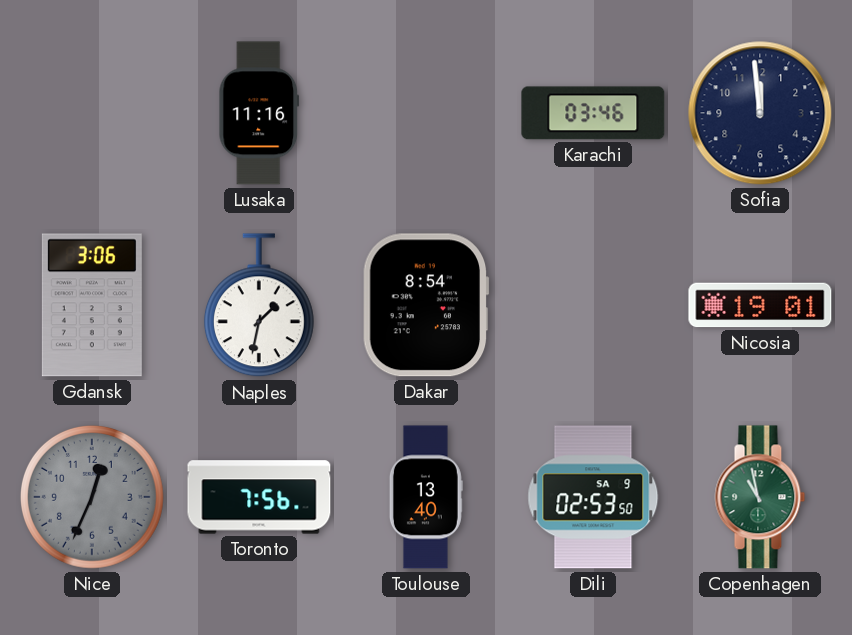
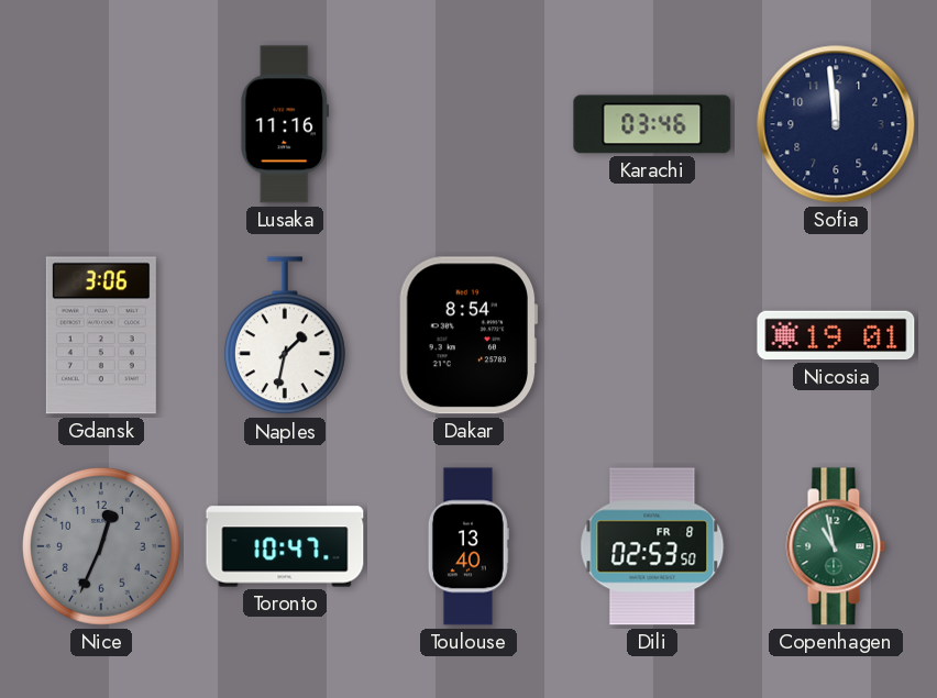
Toronto: 7:56 -> 10:47 (285, 546)
Dili date: SA 9 -> FR 8 (652, 546)
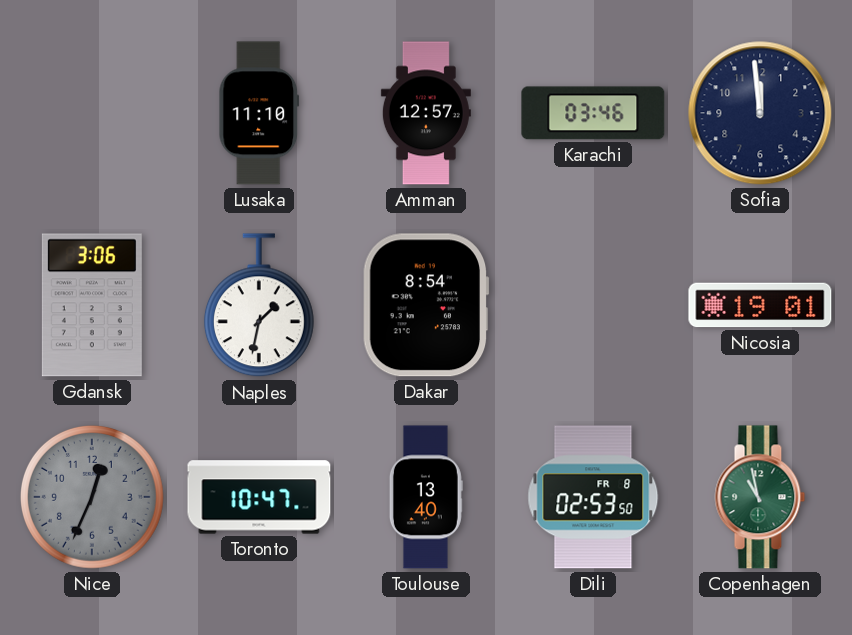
Lusaka: 11:16 -> 11:10 (259, 113)
Amman: none -> 12:57 (426, 113)
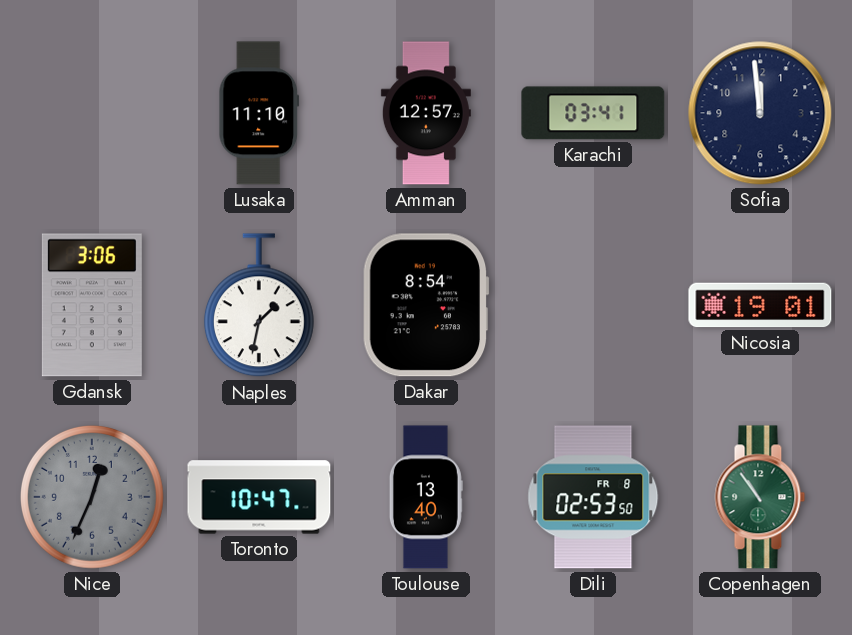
Karachi: 03:46 -> 03:41 (593, 113)
Copenhagen: 10:58 -> 10:54 (760, 497)
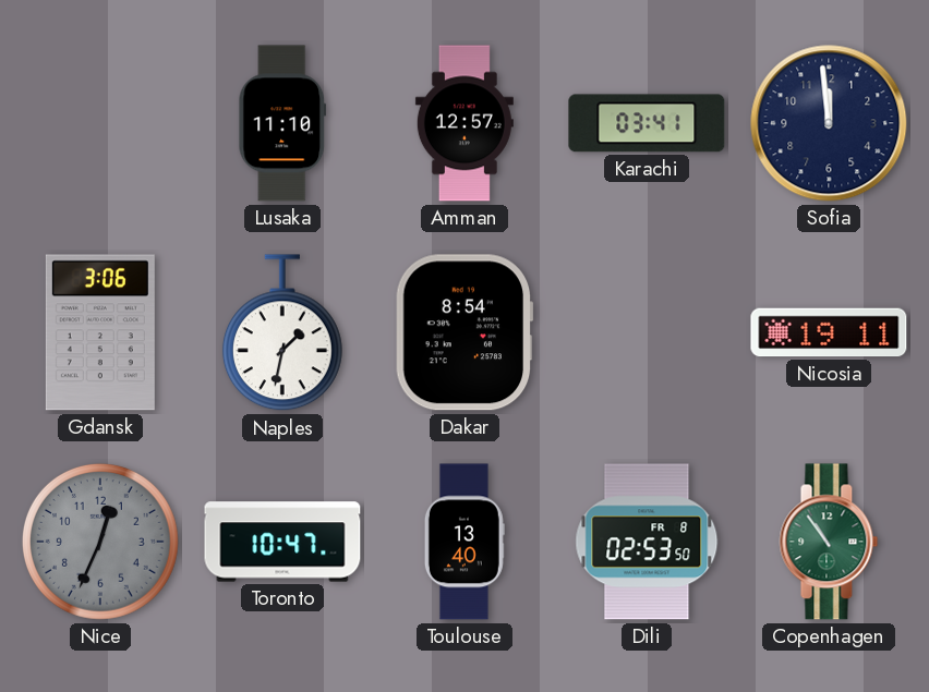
Nicosia: 19:01 -> 19:11 (829, 332)
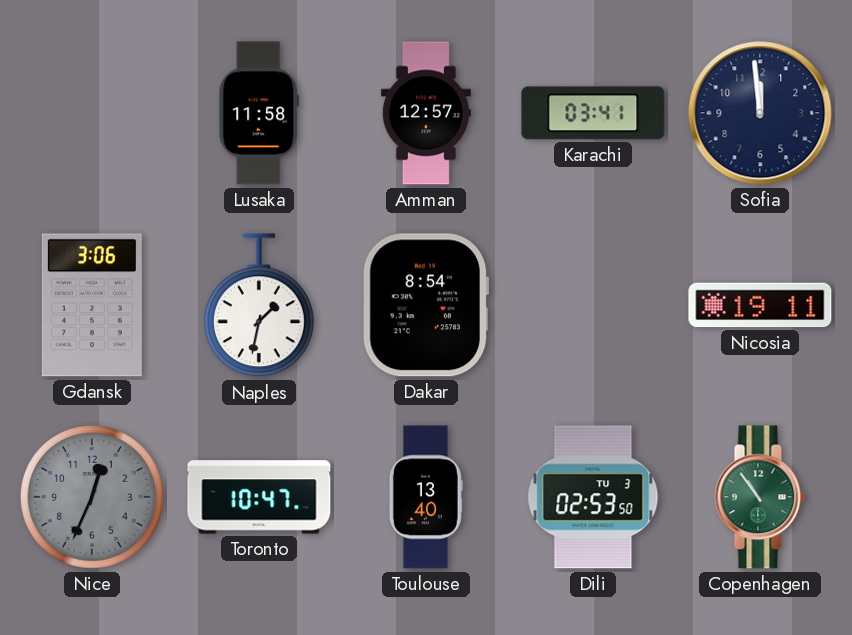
Lusaka: 11:10 -> 11:58 (259, 113)
Dili date: FR 8 -> TU 3 (593, 497)
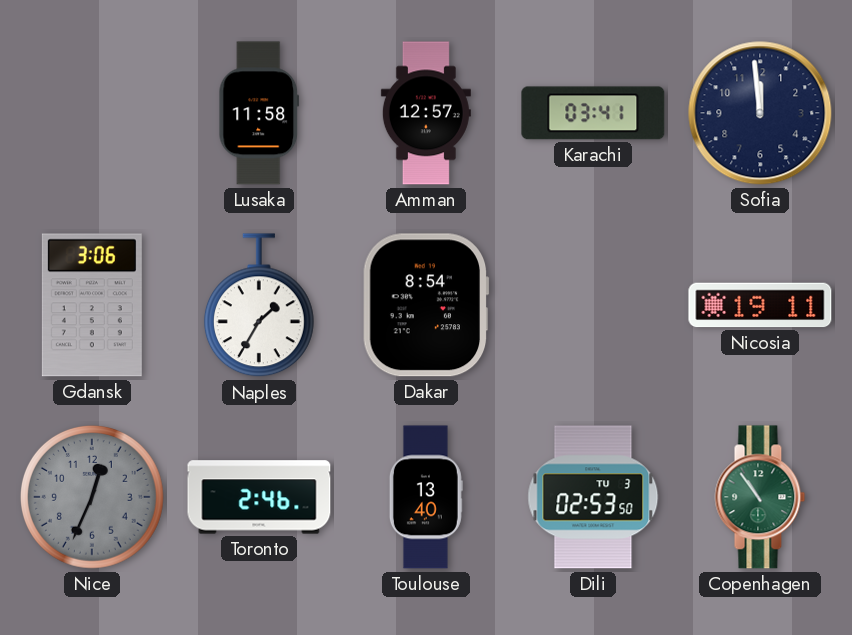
Naples: 1:32 -> 1:35 (259, 306)
Toronto: 10:47 -> 2:46 (259, 497)
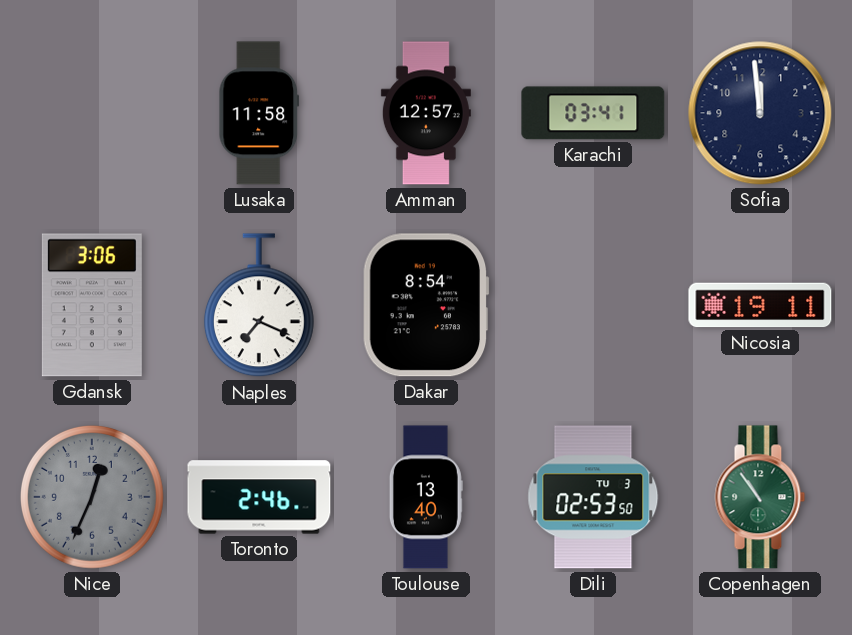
Naples: 1:35 -> 7:19 (259, 306)
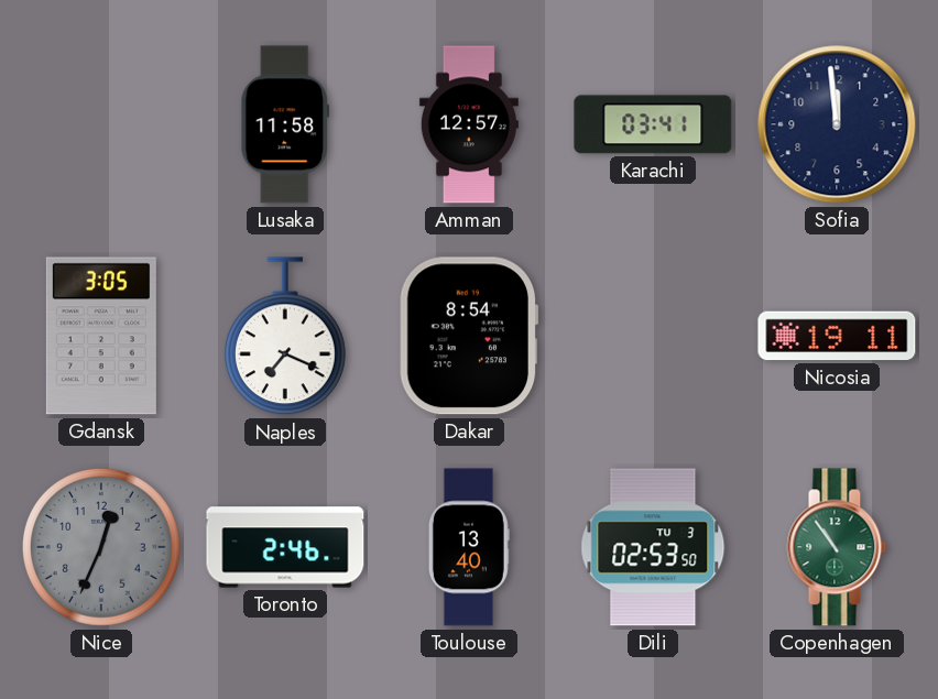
Gdansk: 3:06 -> 3:05 (101, 336)
